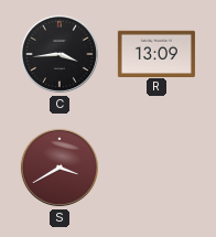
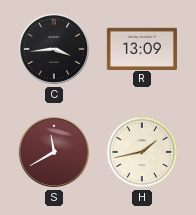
S: 3:40 -> 11:40 (54, 152)
H: none -> 1:43 (142, 152)
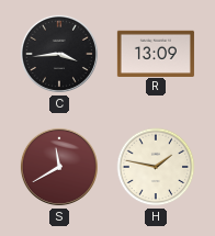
H: 1:43 -> 1:47 (156, 167)
